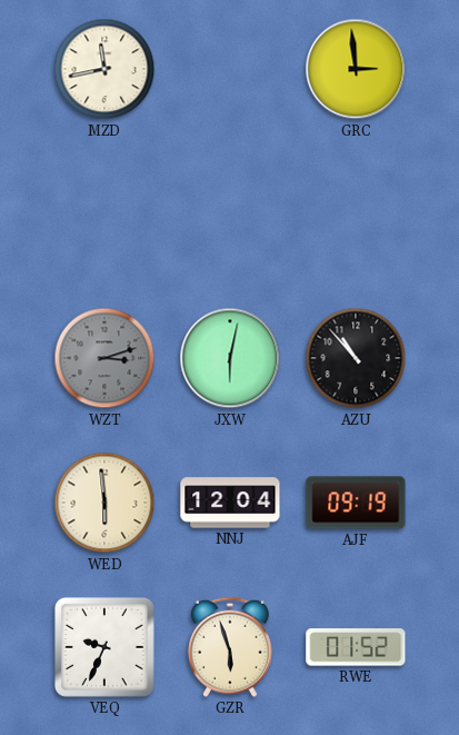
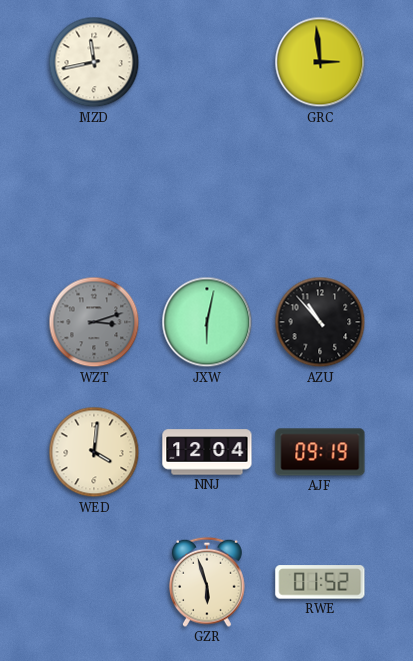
WED: 5:59 -> 4:01 (94, 452)
VEQ: 9:34 -> none (104, 647)
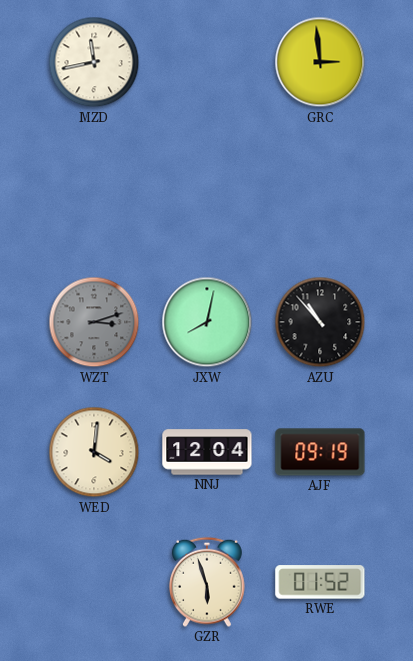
JXW: 6:02 -> 8:02 (207, 322)
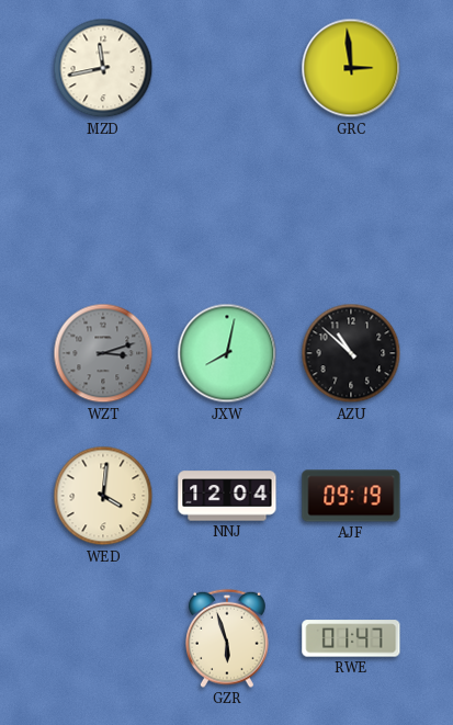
AZU: 10:53 -> 10:52 (351, 353)
RWE: 01:52 -> 01:47 (351, 638)
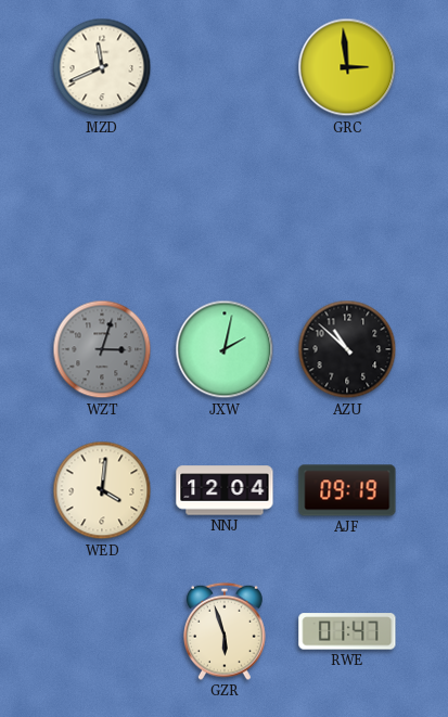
MZD: 11:43 -> 11:41 (102, 67)
WZT: 3:12 -> 3:03 (102, 349)
JXW: 8:02 -> 2:02 (225, 349)
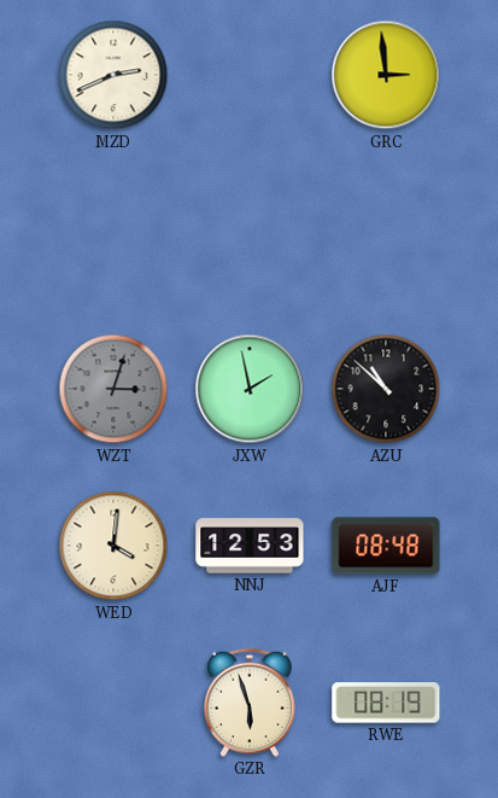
MZD: 11:41 -> 2:41 (113, 75)
JXW: 2:02 -> 1:58 (250, 389)
NNJ: 12:04 -> 12:53 (250, 546)
AJF: 09:19 -> 08:48 (386, 546)
RWE: 01:47 -> 08:19 (386, 703)
